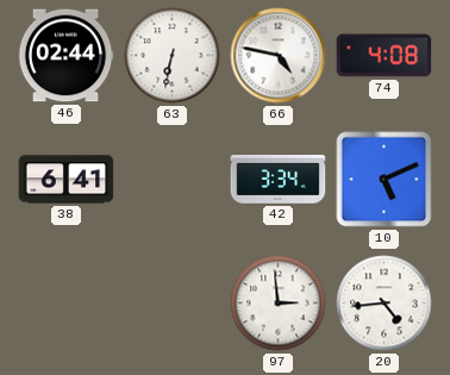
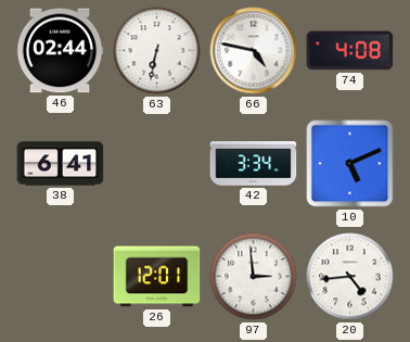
26: none -> 12:01 (157, 277)
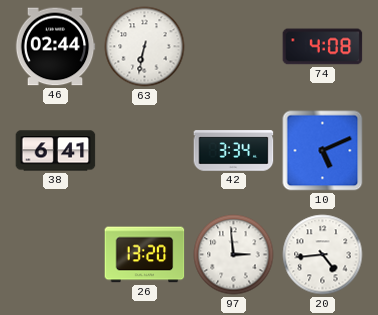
66: 4:47 -> none (254, 51)
26: 12:01 -> 13:20 (145, 255)
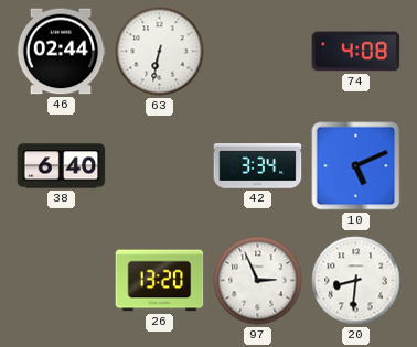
38: 6:41 -> 6:40 (62, 166)
97: 2:59 -> 2:56 (258, 281)
20: 4:44 -> 8:31 (356, 281)
